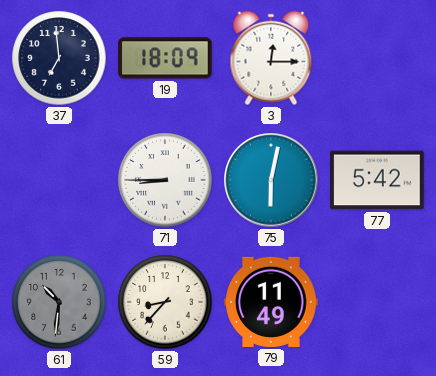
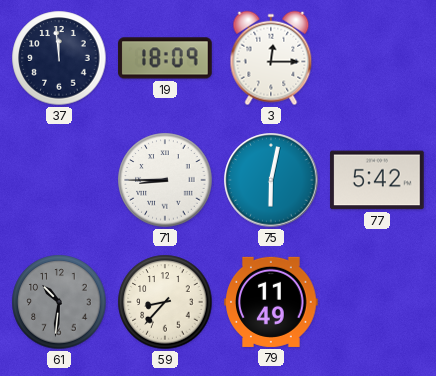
37: 6:59 -> 11:59 (59, 58)
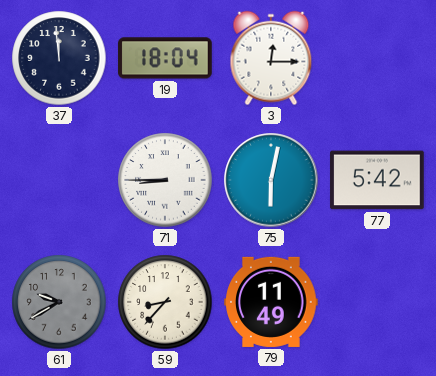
19: 18:09 -> 18:04 (165, 58)
61: 10:31 -> 9:40 (59, 302)
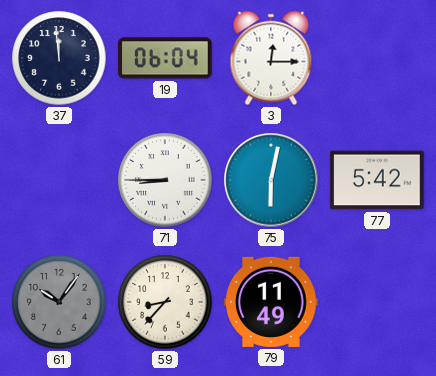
19: 18:04 -> 06:04 (165, 58)
61: 9:40 -> 10:06 (59, 302)
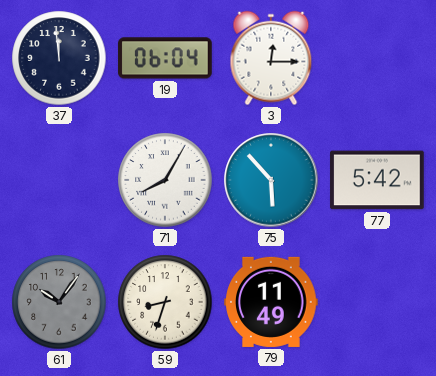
71: 8:45 -> 8:05 (165, 180)
75: 6:02 -> 5:53 (271, 180)
59: 8:37 -> 8:33 (165, 302)
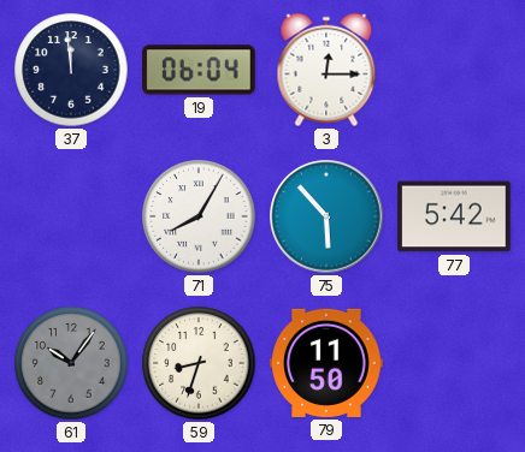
79: 11:49 -> 11:50 (326, 363)
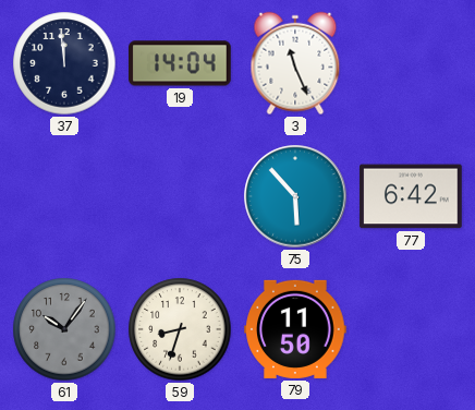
19: 06:04 -> 14:04 (180, 63)
3: 12:15 -> 11:26 (295, 63)
71: 8:05 -> none (199, 216)
77: 5:42 -> 6:42 (411, 196)
